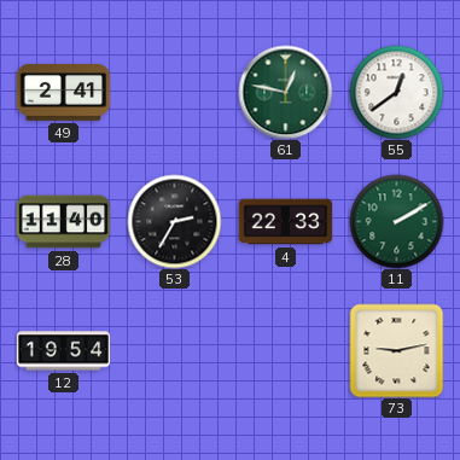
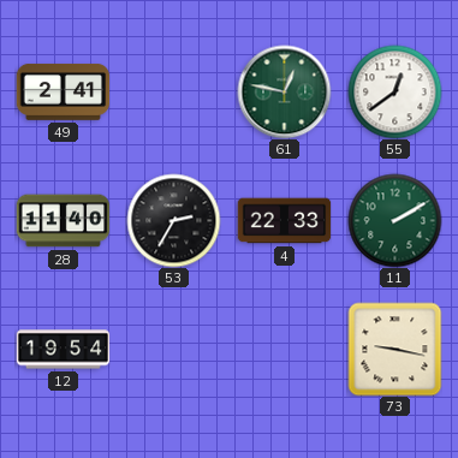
73: 9:13 -> 9:17 (394, 349)
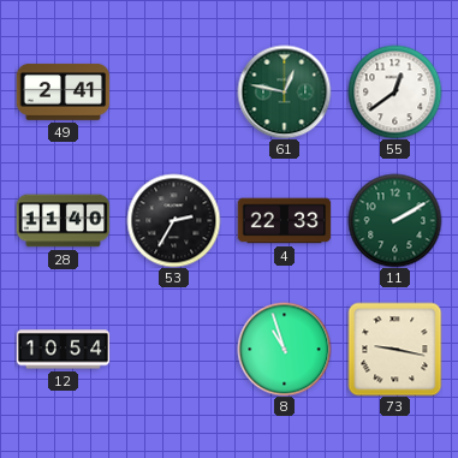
12: 19:54 -> 10:54 (63, 350)
8: none -> 10:57 (284, 349)
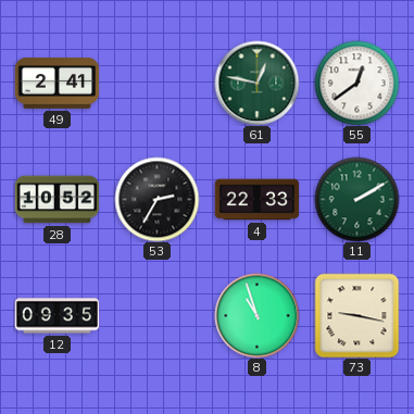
28: 11:40 -> 10:52 (57, 200)
12: 10:54 -> 09:35 (57, 316)
